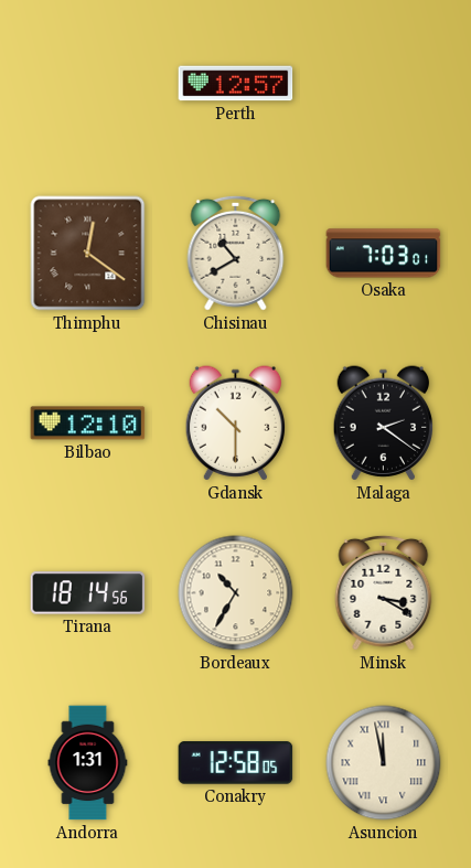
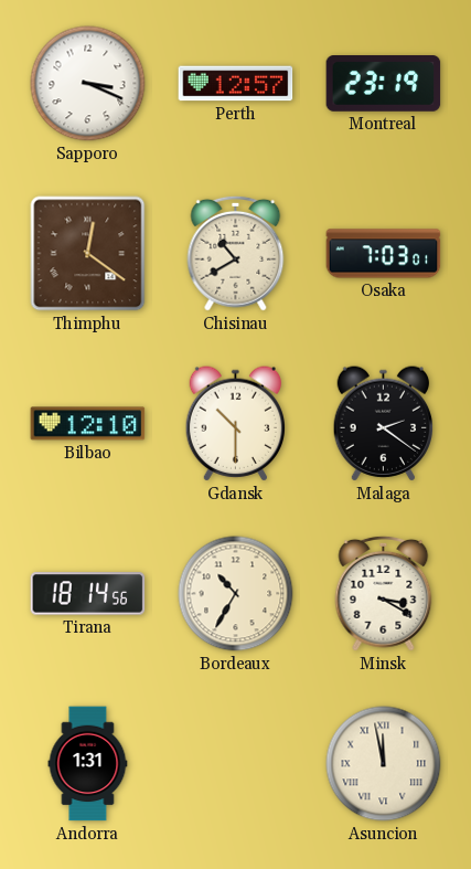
Sapporo: none -> 3:19 (88, 84)
Montreal: none -> 23:19 (384, 84)
Conakry: 12:58 -> none (236, 763)
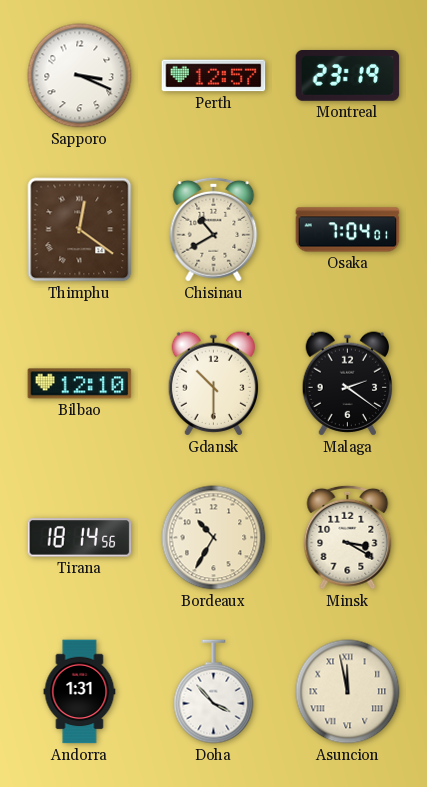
Osaka: 7:03 -> 7:04 (348, 230)
Doha: none -> 3:53 (214, 692)
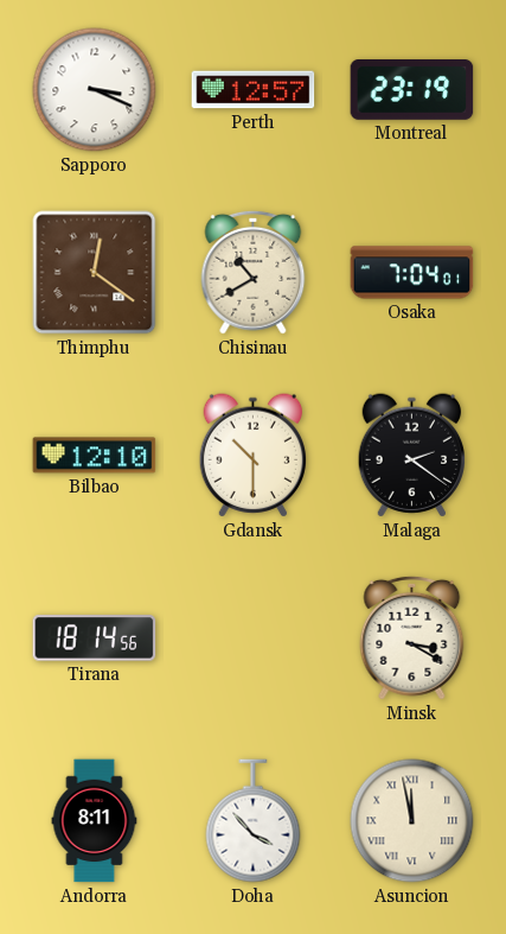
Bordeaux: 10:35 -> none (214, 538)
Andorra: 1:31 -> 8:11 (95, 821)
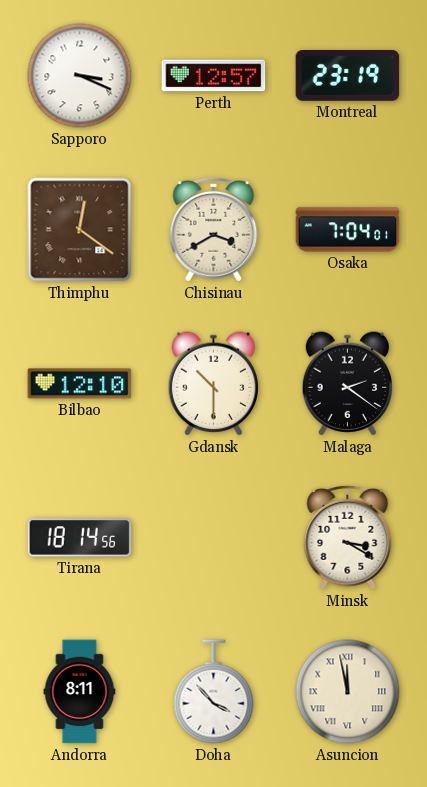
Chisinau: 10:40 -> 3:40 (214, 229)
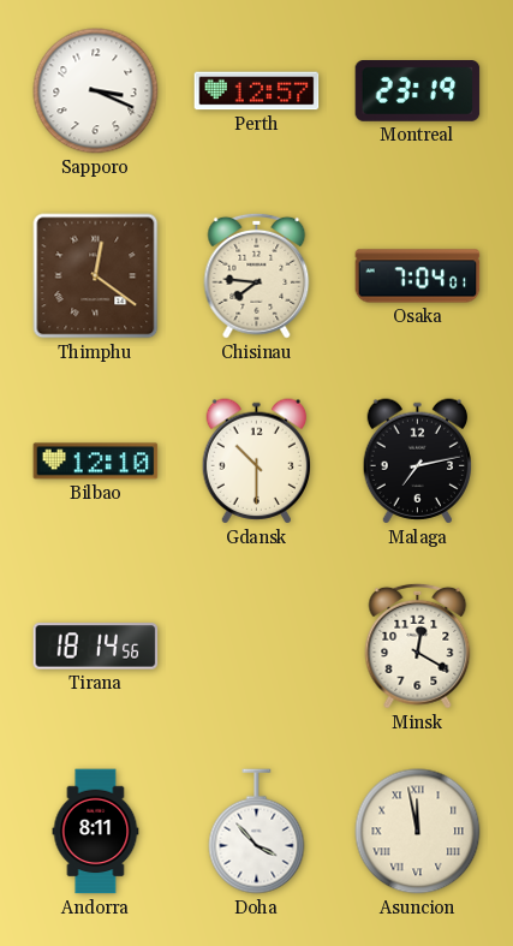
Chisinau: 3:40 -> 7:46 (257, 275)
Malaga: 2:21 -> 7:13 (418, 462)
Minsk: 3:20 -> 12:20 (418, 645)
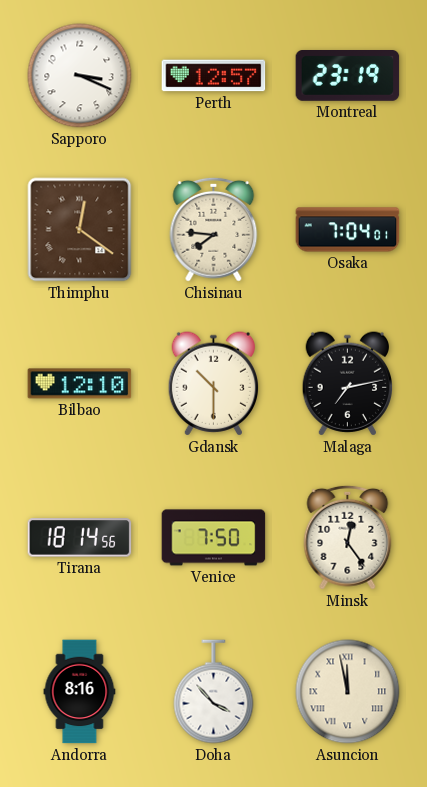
Venice: none -> 7:50 (214, 538)
Minsk: 12:20 -> 12:24 (348, 537)
Andorra: 8:11 -> 8:16 (80, 692)
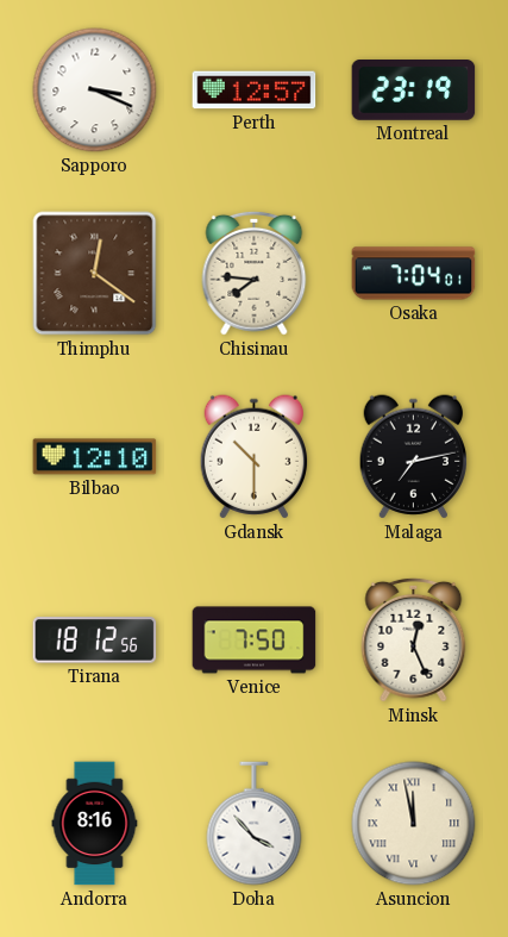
Tirana: 18:14 -> 18:12 (95, 641)
Minsk: 12:24 -> 12:26 (414, 639)
